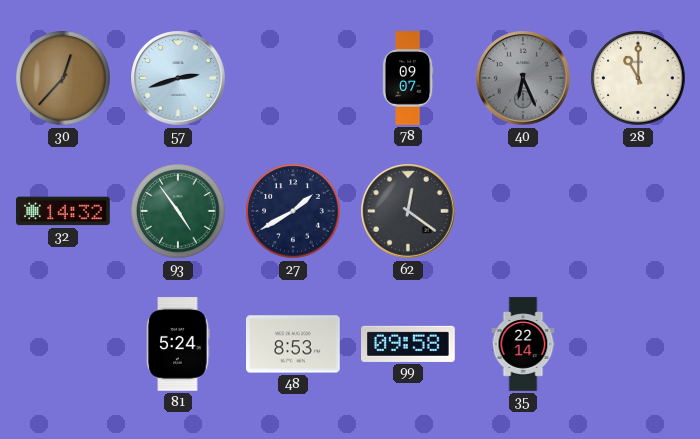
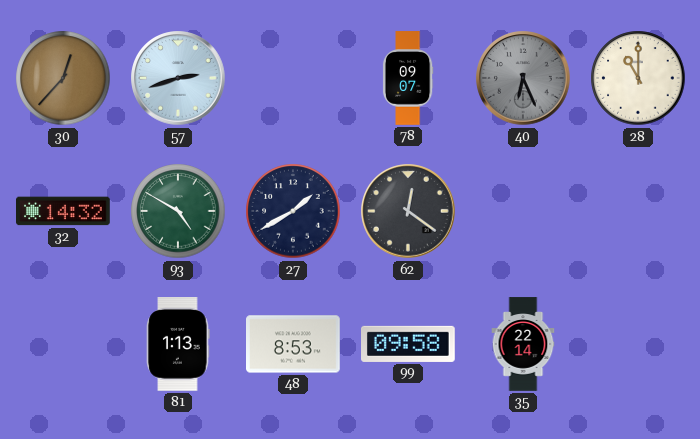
93: 4:54 -> 4:50 (178, 211)
81: 5:24 -> 1:13 (178, 345)
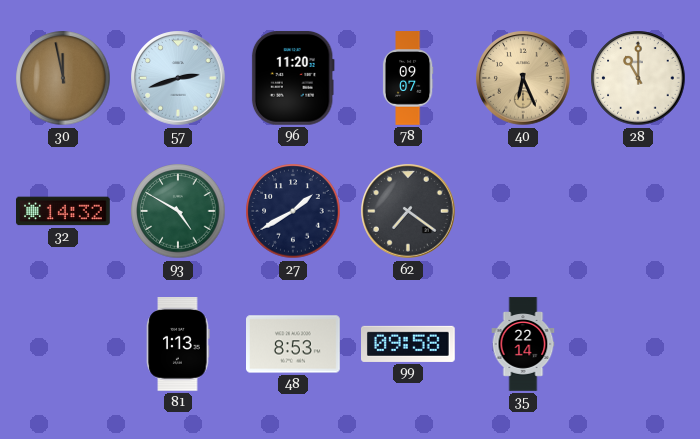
30: 12:37 -> 11:58 (63, 78)
96: none -> 11:20 (293, 78)
40 dial: grey -> champagne (523, 78)
62: 12:21 -> 7:21 (408, 211)
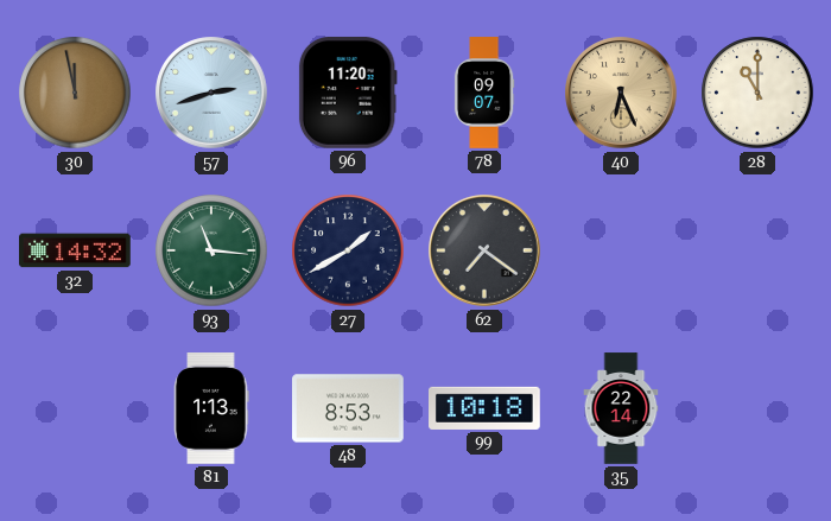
93: 4:50 -> 11:16 (211, 250)
99: 09:58 -> 10:18 (486, 408)
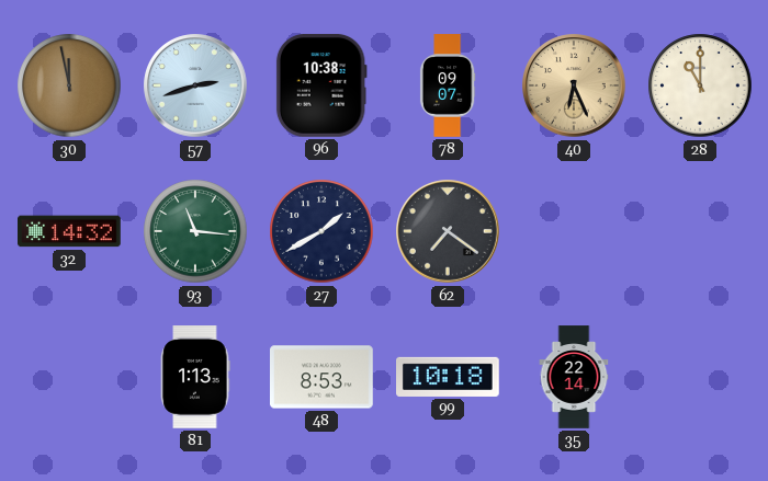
96: 11:20 -> 10:38 (321, 85)
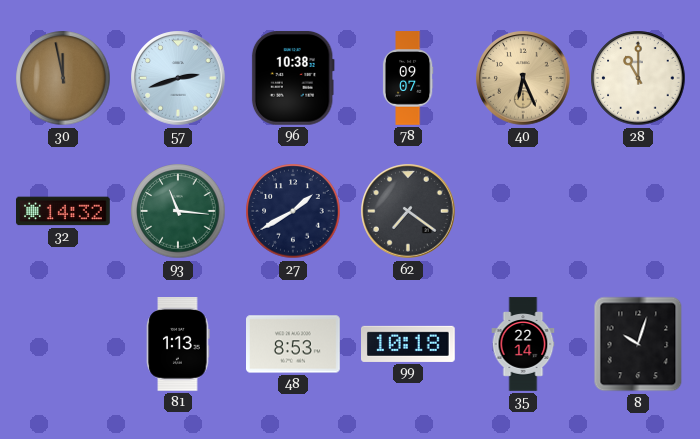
8: none -> 10:03 (638, 344)
